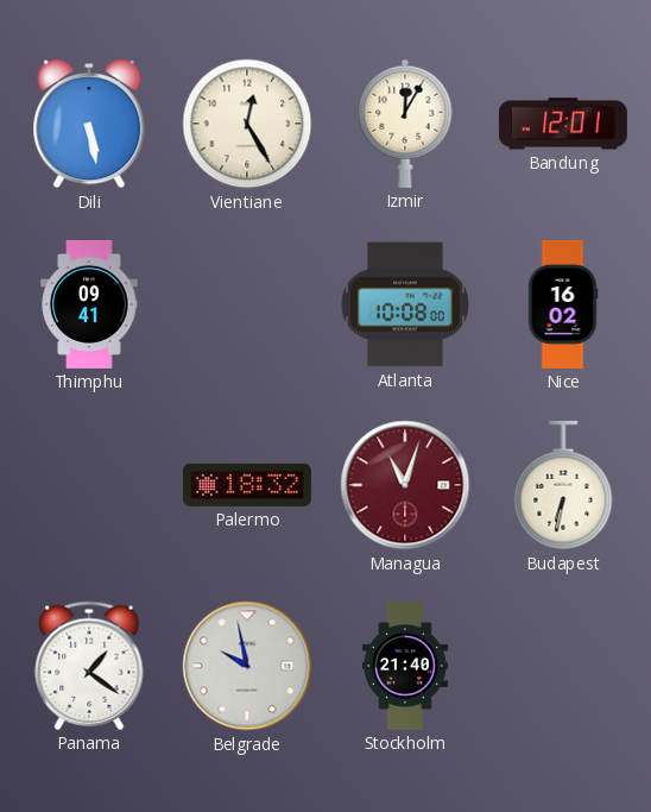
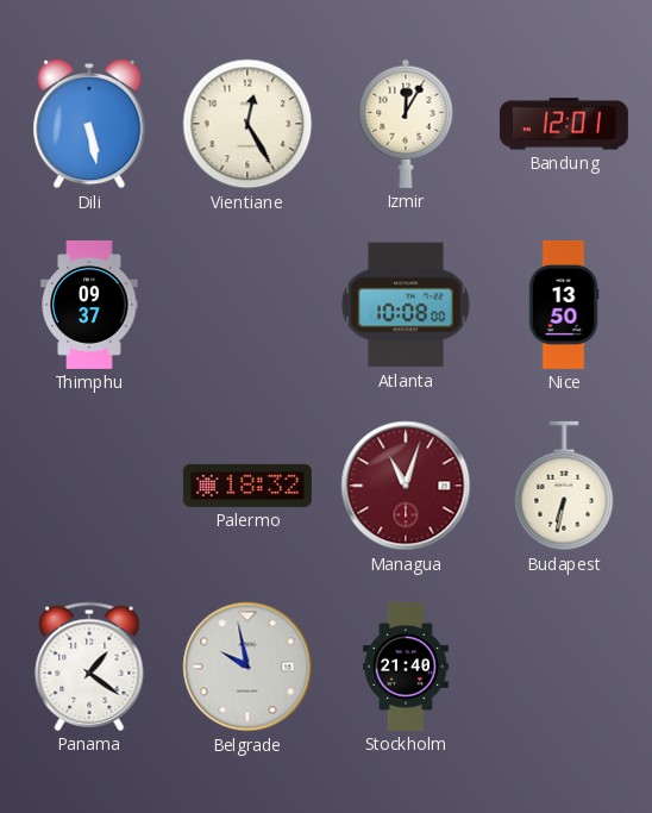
Thimphu: 09:41 -> 09:37 (89, 305)
Nice: 16:02 -> 13:50 (564, 305)
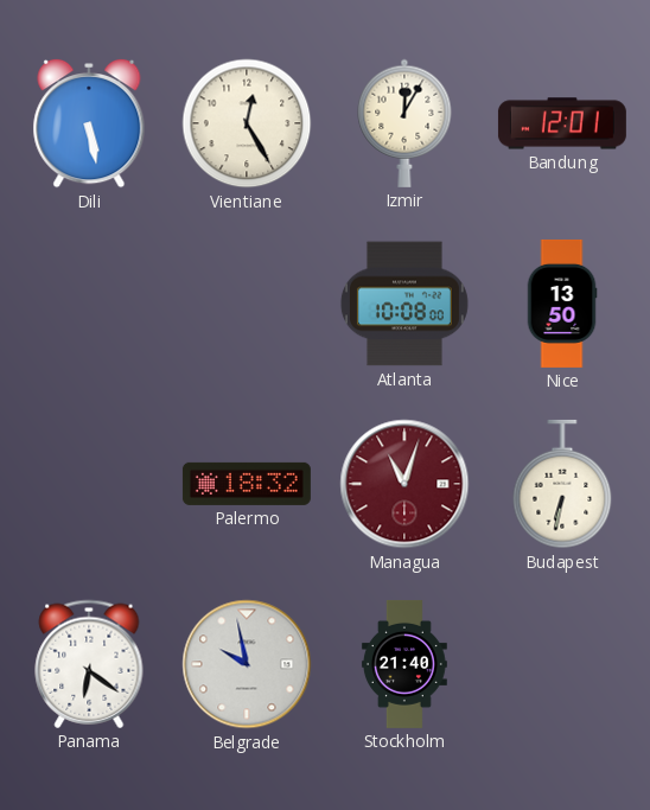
Thimphu: 09:37 -> none (89, 305)
Panama: 1:21 -> 6:21 (89, 664)
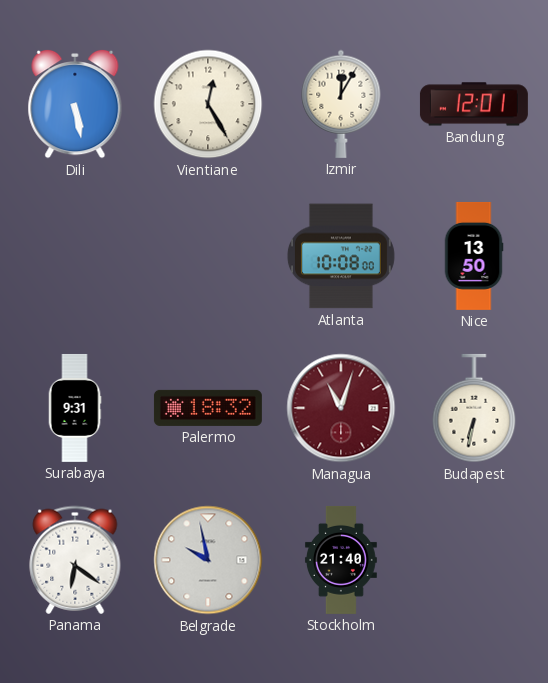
Surabaya: none -> 9:31 (75, 408)
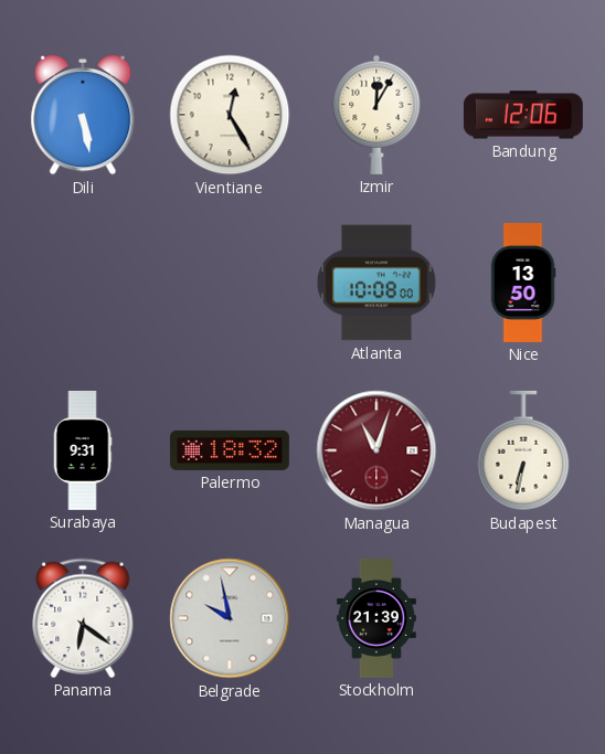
Bandung: 12:01 -> 12:06 (523, 115)
Stockholm: 21:40 -> 21:39 (376, 618)
